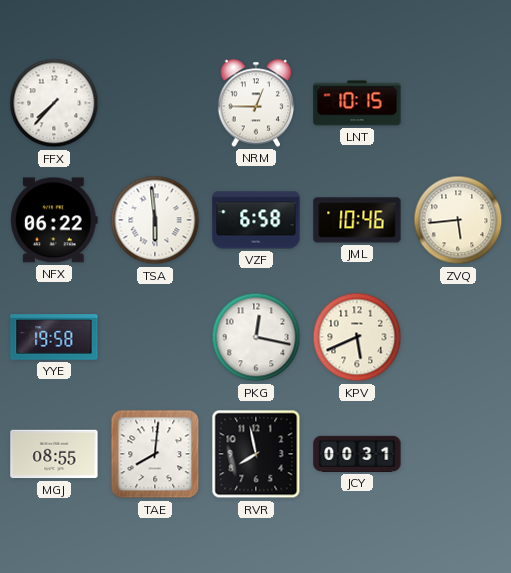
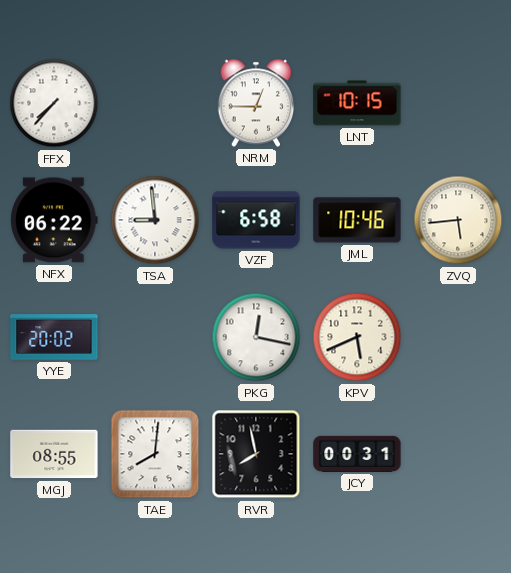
TSA: 5:59 -> 8:59 (155, 220)
YYE: 19:58 -> 20:02 (54, 337)
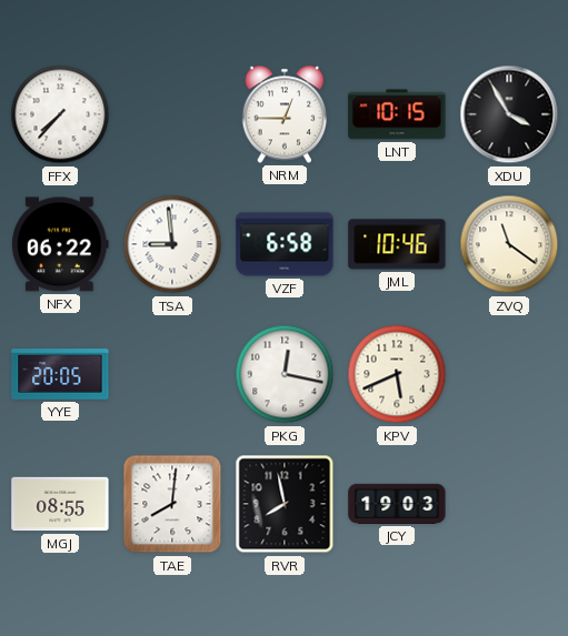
XDU: none -> 3:55 (509, 114)
ZVQ: 5:44 -> 11:21 (509, 244)
YYE: 20:02 -> 20:05 (60, 374)
JCY: 00:31 -> 19:03 (397, 504)
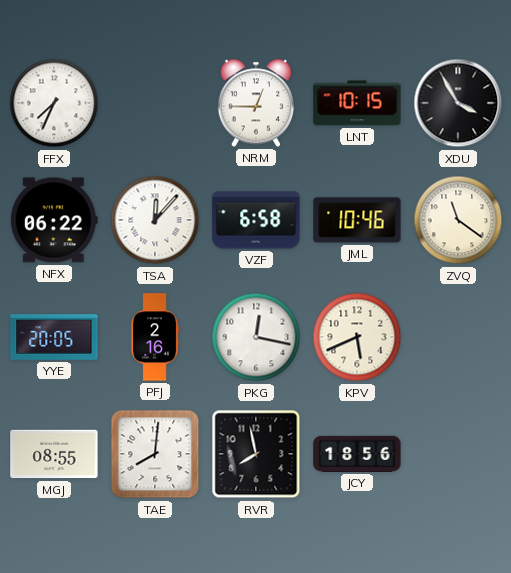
FFX: 7:37 -> 7:34 (54, 103)
TSA: 8:59 -> 12:07 (155, 220)
PFJ: none -> 2:16 (155, 337)
JCY: 19:03 -> 18:56 (357, 454)
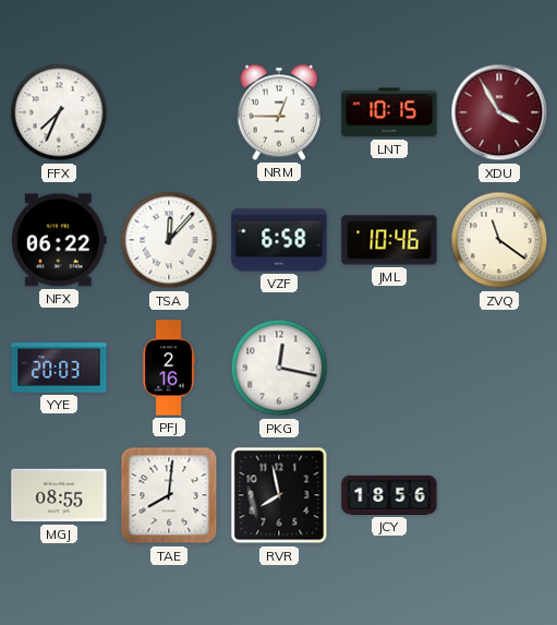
XDU dial: black -> burgundy (499, 112)
YYE: 20:05 -> 20:03 (59, 368)
KPV: 5:41 -> none (357, 337)
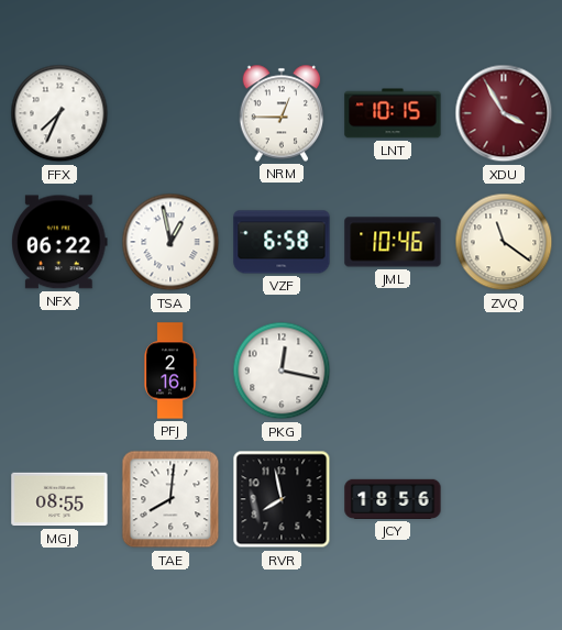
TSA: 12:07 -> 12:58 (170, 242)
YYE: 20:03 -> none (59, 368)
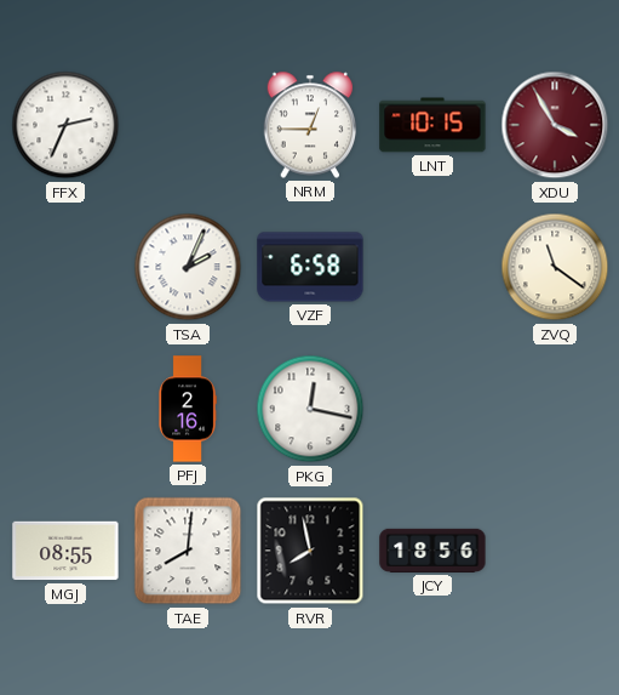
FFX: 7:34 -> 2:34 (65, 125)
NFX: 06:22 -> none (60, 242)
TSA: 12:58 -> 2:04 (188, 267)
JML: 10:46 -> none (393, 242)
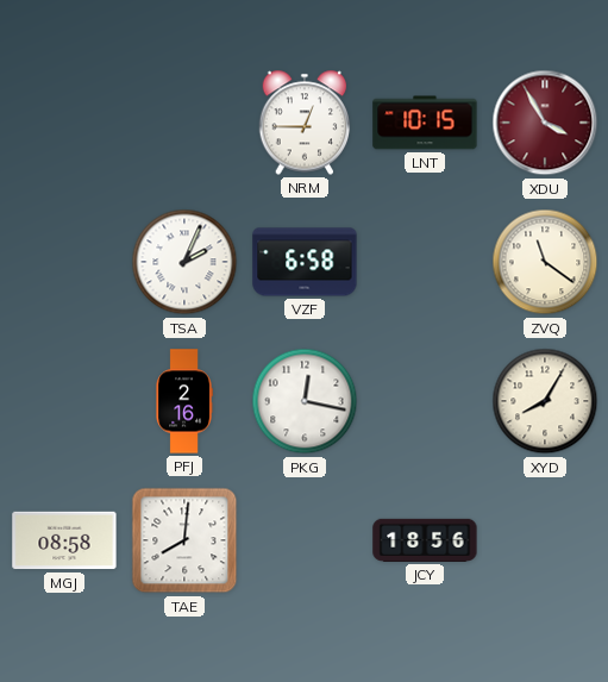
FFX: 2:34 -> none (65, 125)
XYD: none -> 8:05 (545, 401)
MGJ: 08:55 -> 08:58 (64, 540)
RVR: 7:58 -> none (310, 551)
